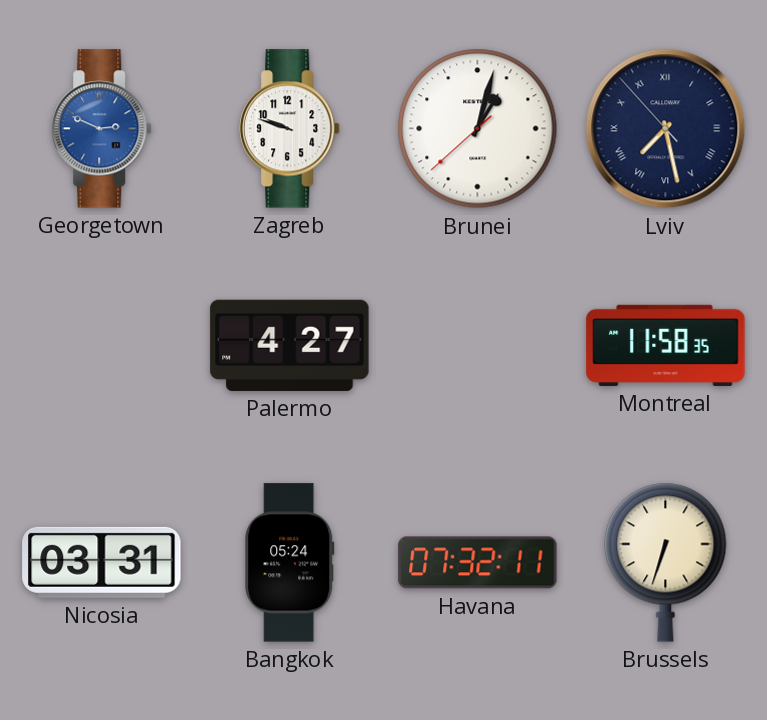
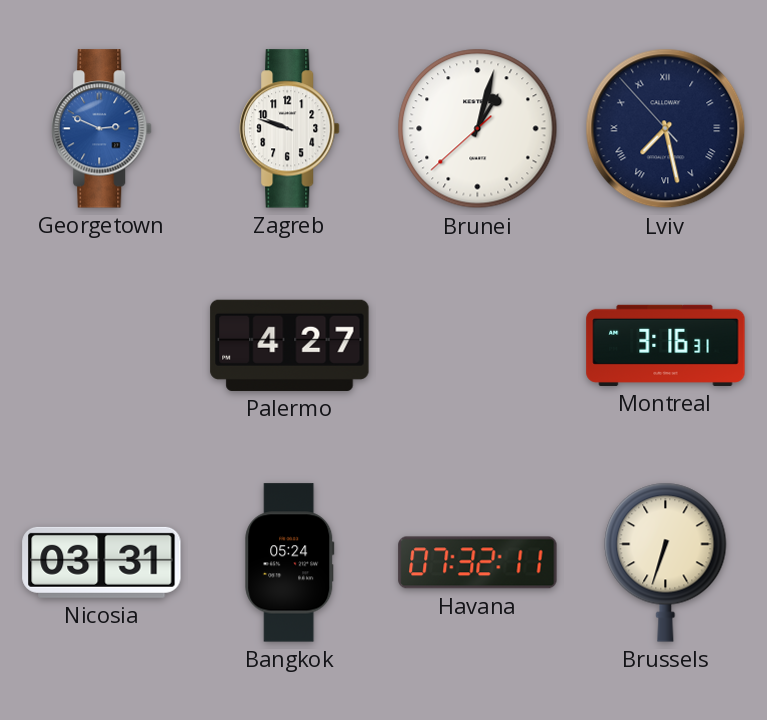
Montreal: 11:58 -> 3:16 (666, 345)
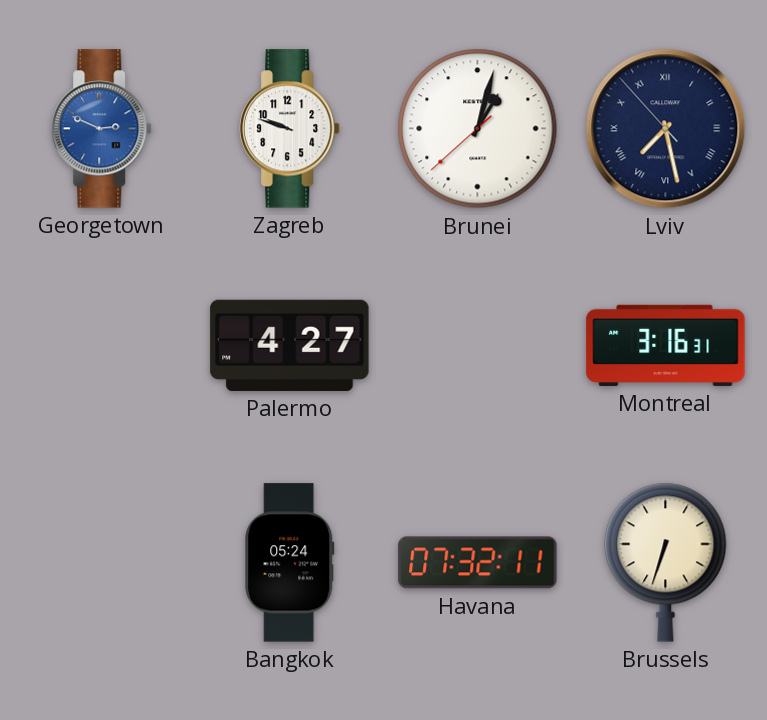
Nicosia: 03:31 -> none (102, 562)
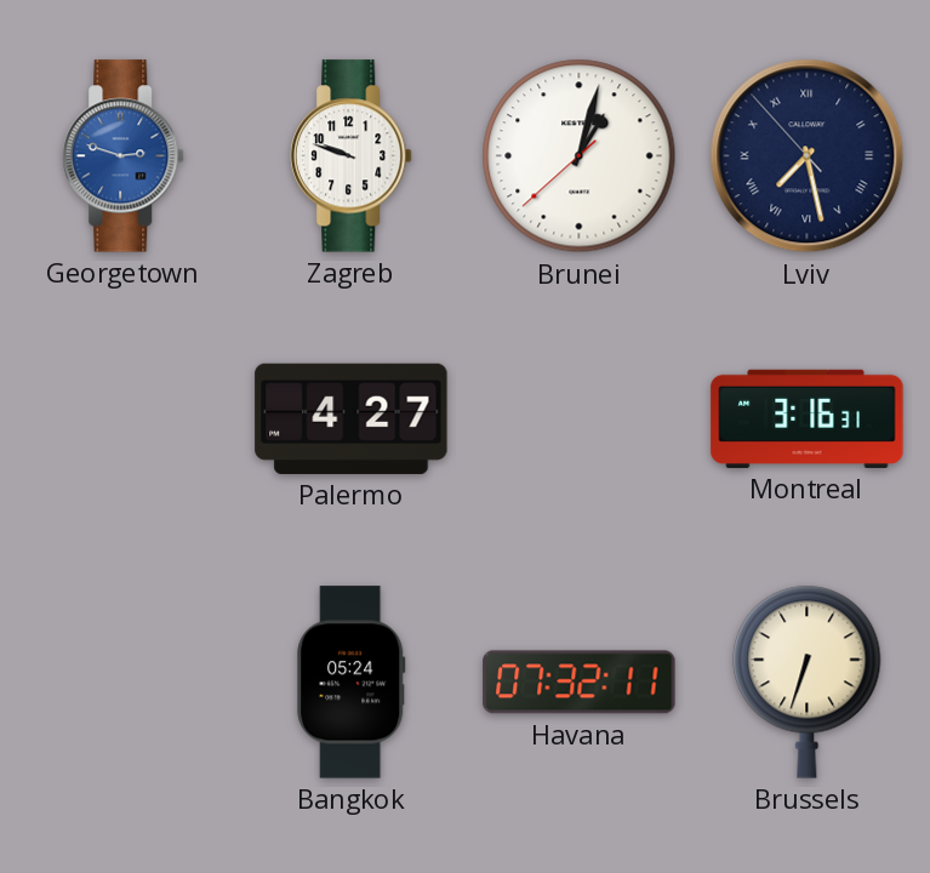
Georgetown: 2:49 -> 2:48 (124, 156)
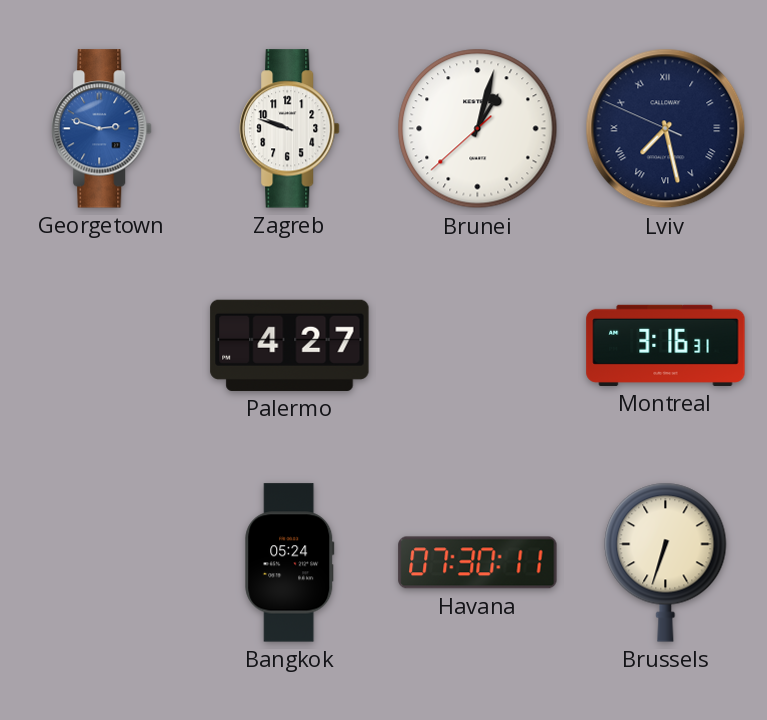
Lviv: 7:27:53 -> 7:27:49 (666, 129)
Havana: 07:32 -> 07:30 (478, 563)
